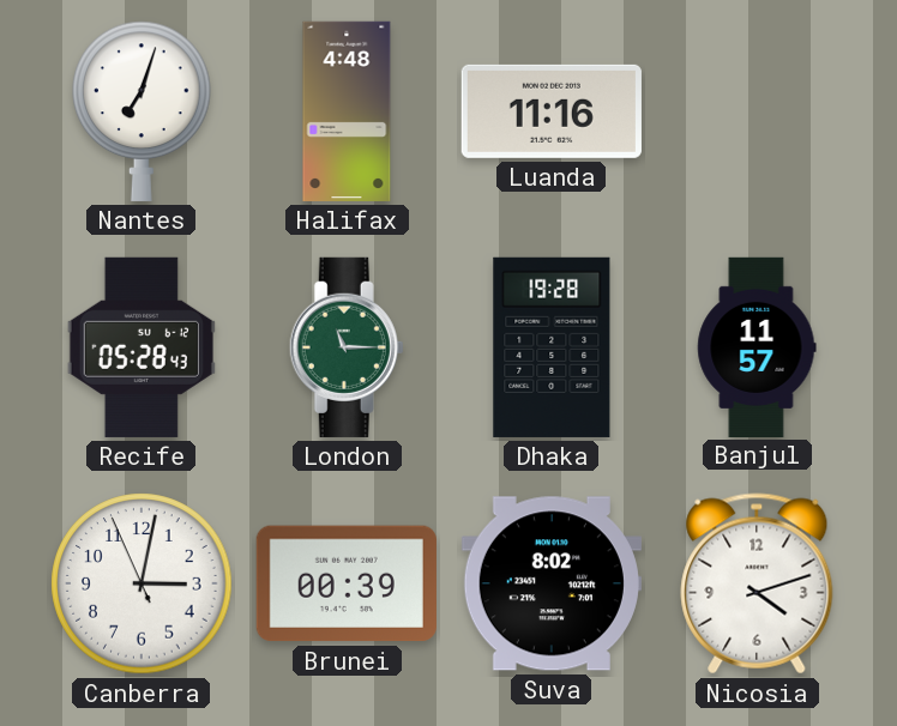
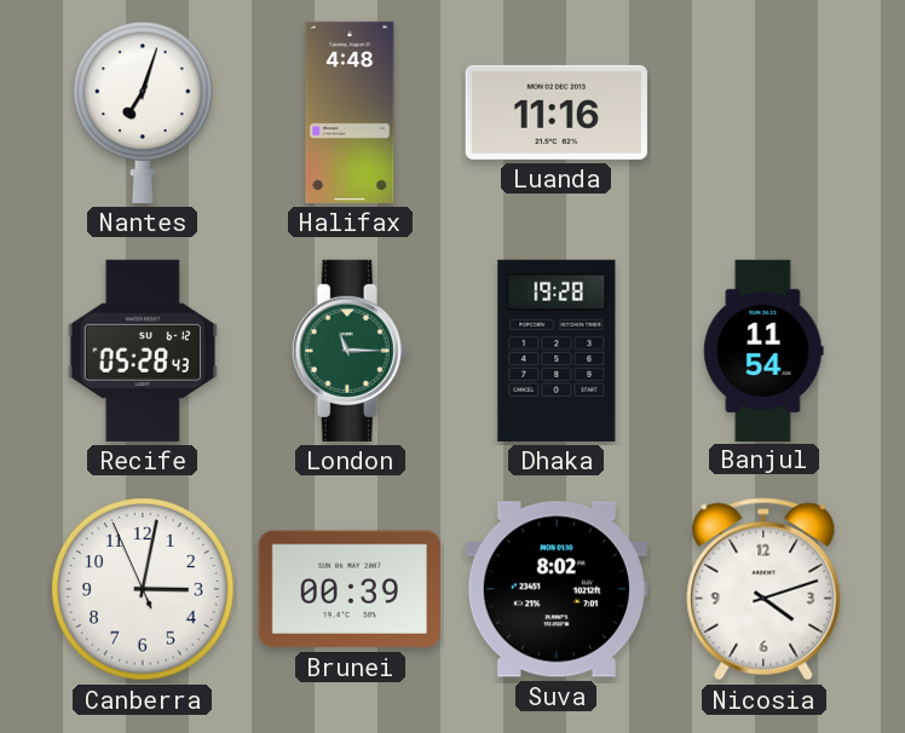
Banjul: 11:57 -> 11:54 (763, 350)
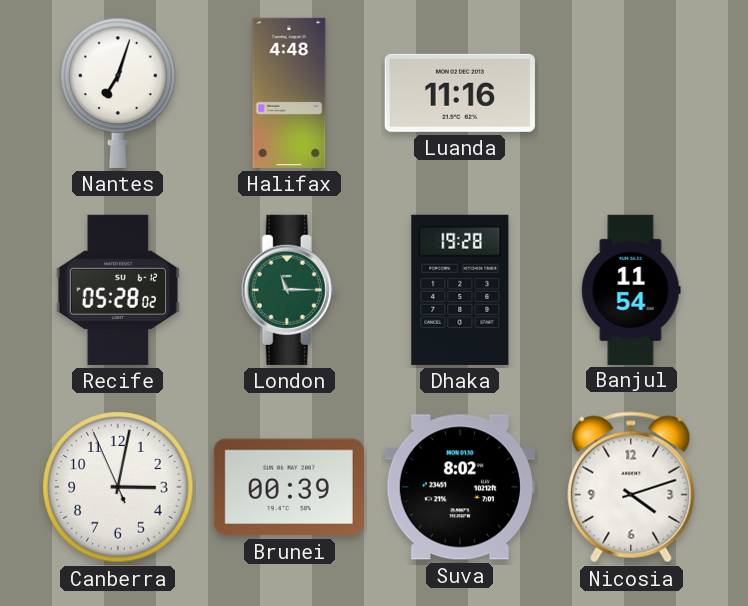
Recife: 05:28:43 -> 05:28:02 (118, 290)
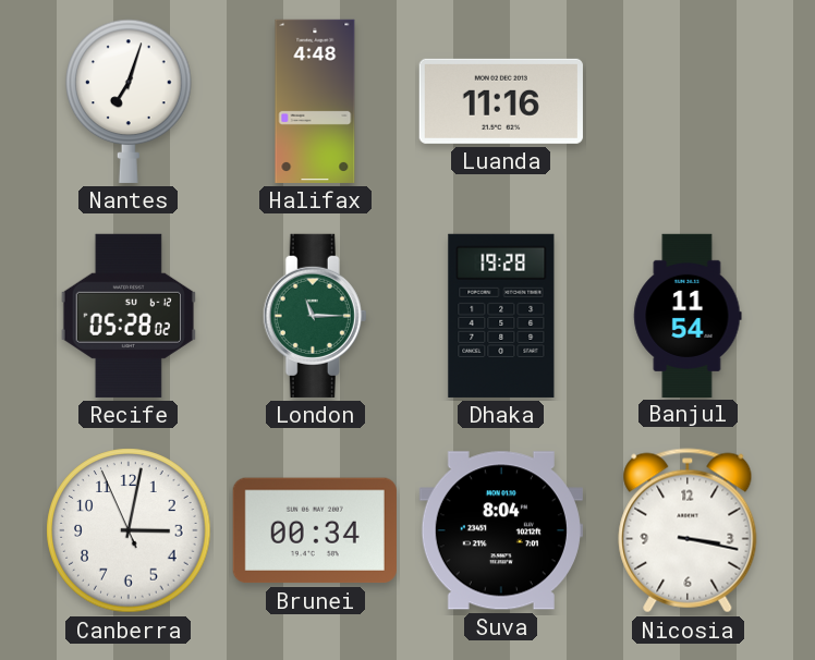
Brunei: 00:39 -> 00:34 (315, 530)
Suva: 8:02 -> 8:04 (501, 530)
Nicosia: 4:12 -> 3:17 (688, 530)
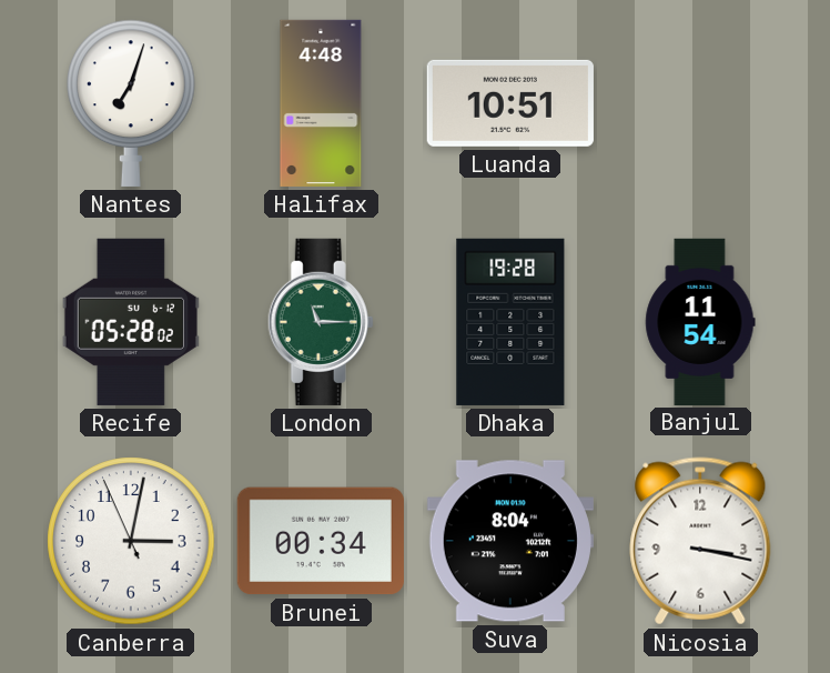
Luanda: 11:16 -> 10:51 (510, 103)
